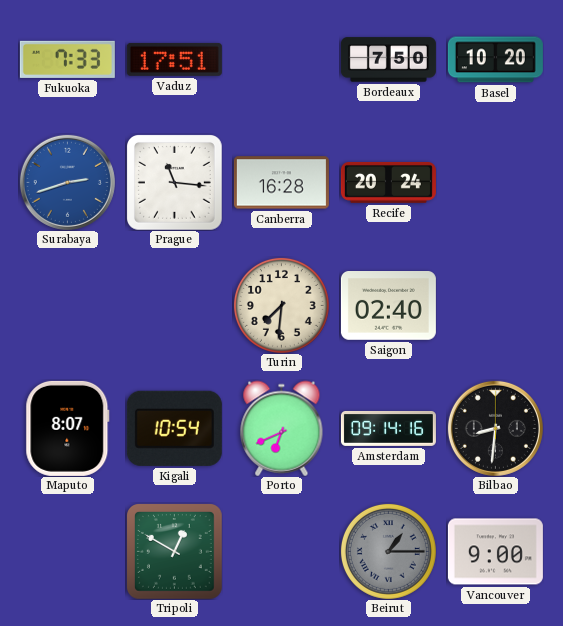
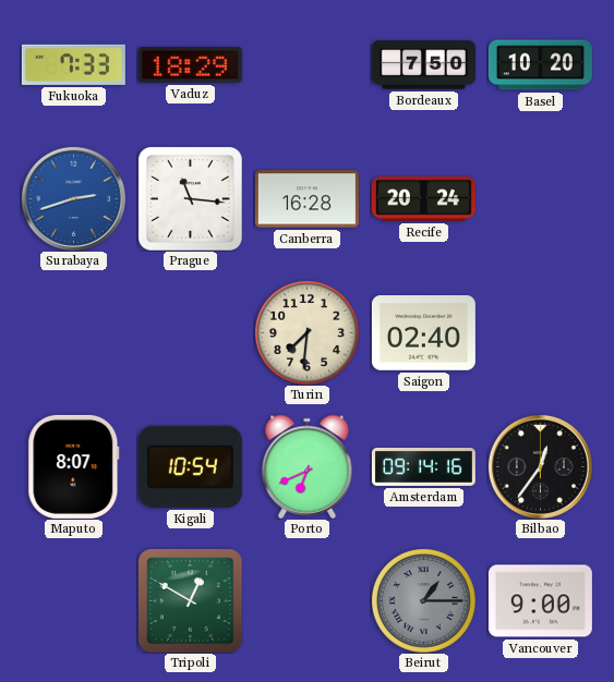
Vaduz: 17:51 -> 18:29 (190, 64)
Bilbao: 8:31 -> 12:36 (540, 466)
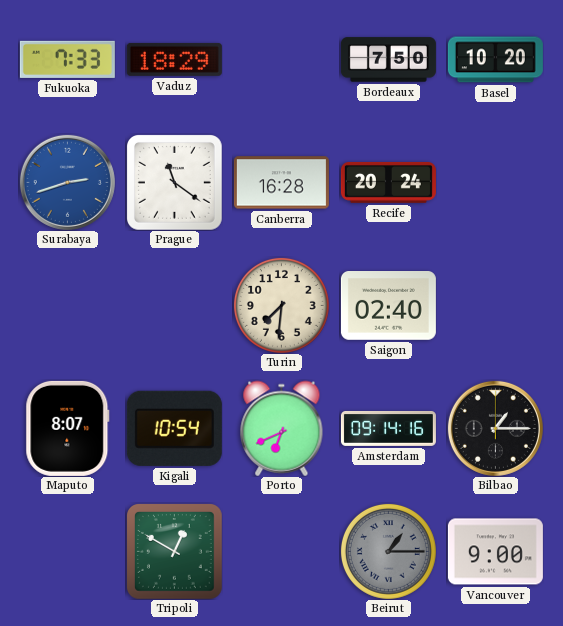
Prague: 11:16 -> 11:21 (175, 183)
Bilbao: 12:36 -> 1:15 (495, 428)
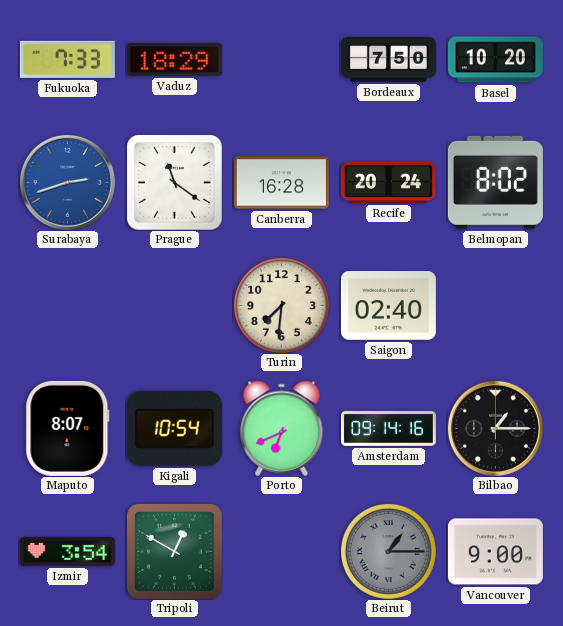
Belmopan: none -> 8:02 (495, 182)
Izmir: none -> 3:54 (67, 551)
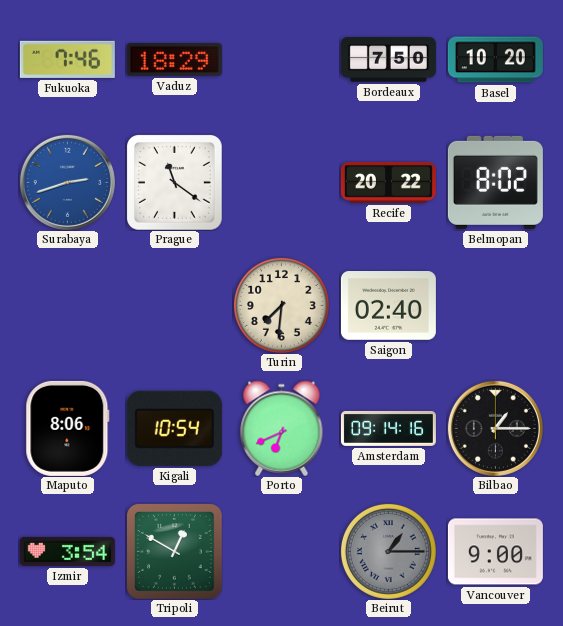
Fukuoka: 7:33 -> 7:46 (67, 59)
Canberra: 16:28 -> none (281, 183)
Recife: 20:24 -> 20:22 (388, 182)
Maputo: 8:07 -> 8:06 (68, 428)
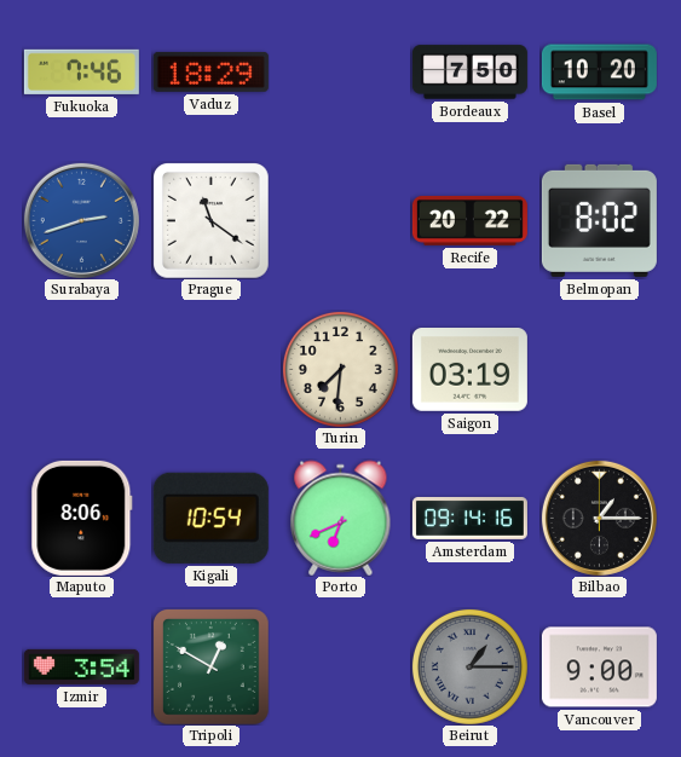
Saigon: 02:40 -> 03:19 (469, 370)
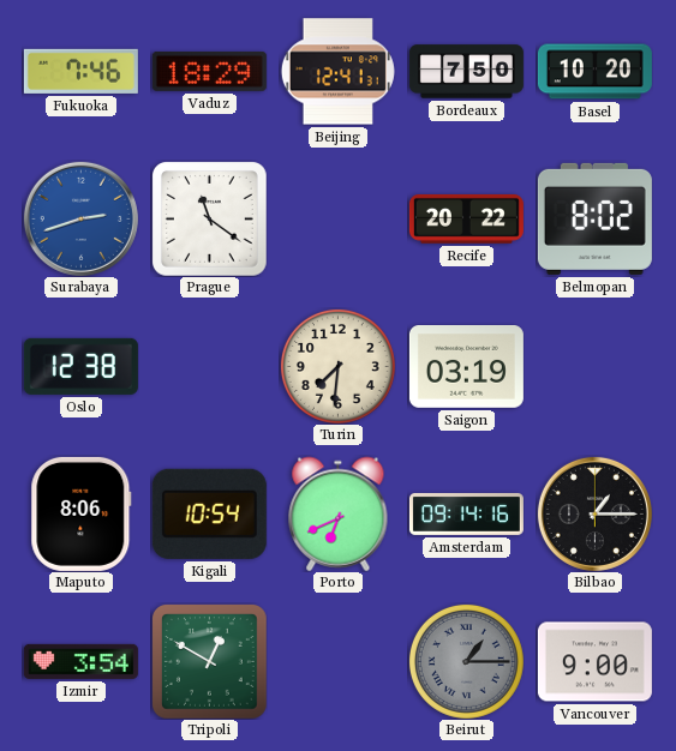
Beijing: none -> 12:41 (337, 72)
Oslo: none -> 12:38 (80, 366)
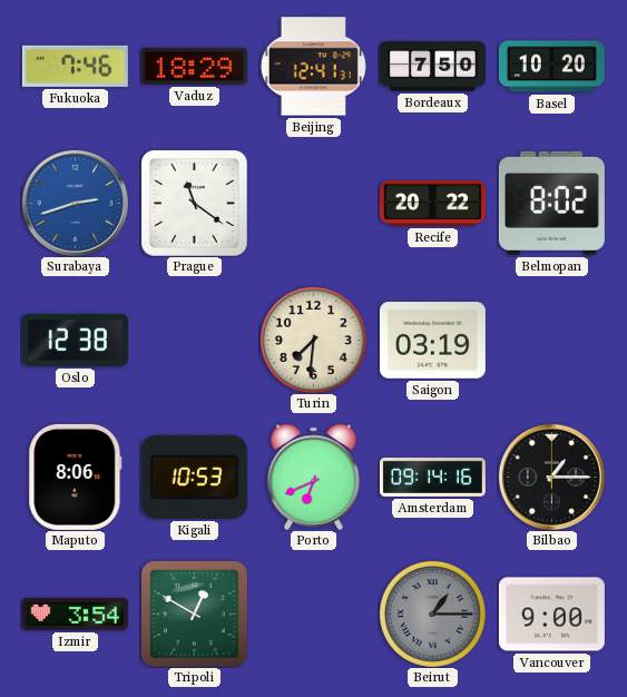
Kigali: 10:54 -> 10:53 (194, 477)
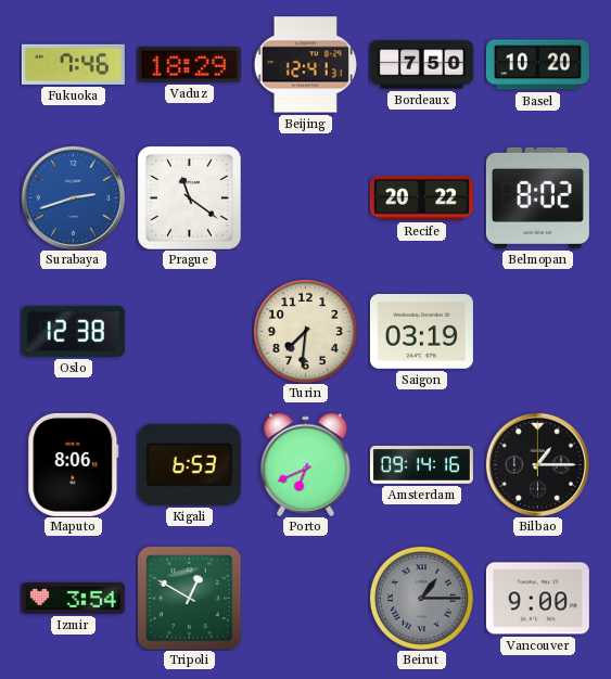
Kigali: 10:53 -> 6:53 (189, 464)
